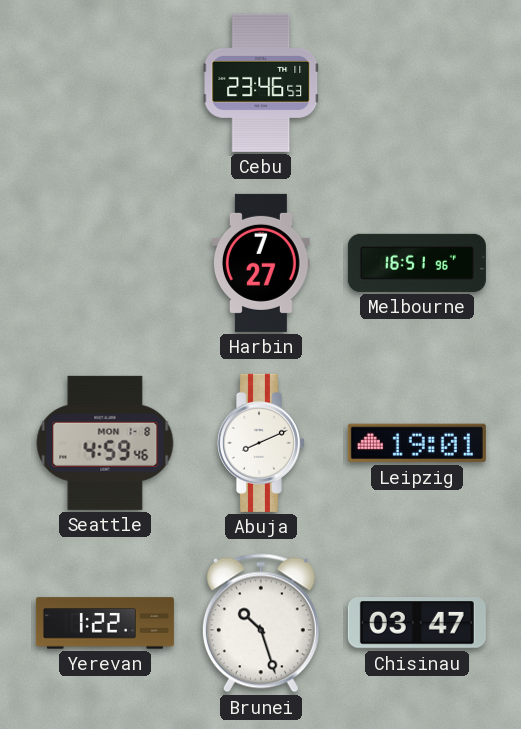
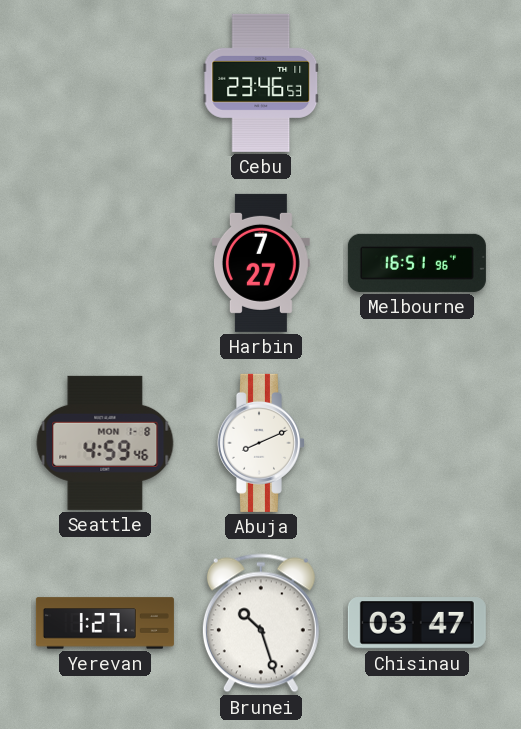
Leipzig: 19:01 -> none (417, 443)
Yerevan: 1:22 -> 1:27 (105, 623)
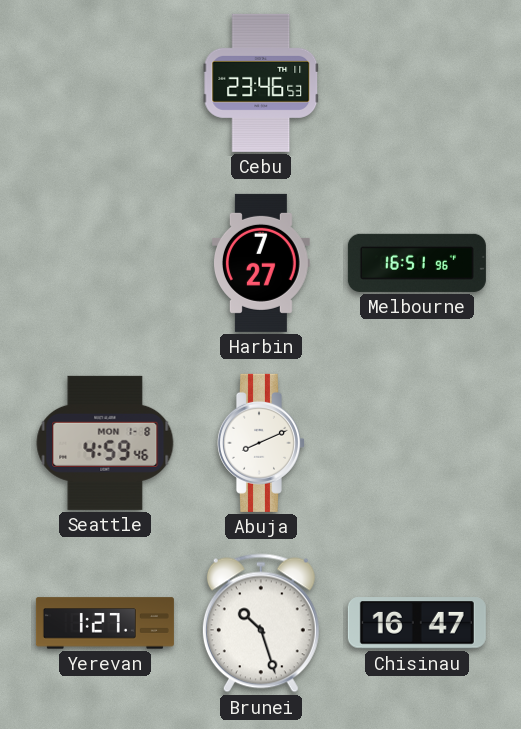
Chisinau: 03:47 -> 16:47 (417, 623)
